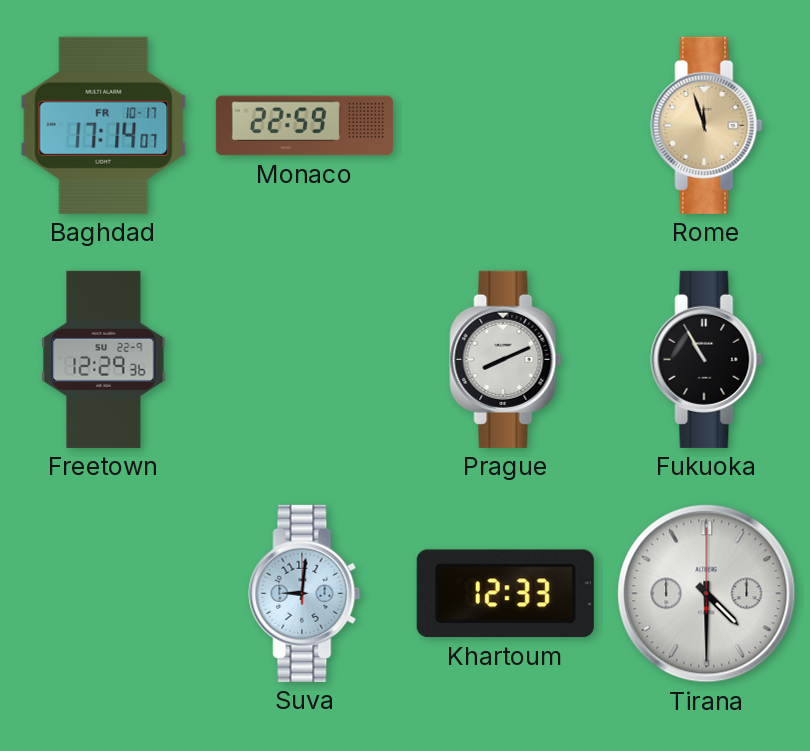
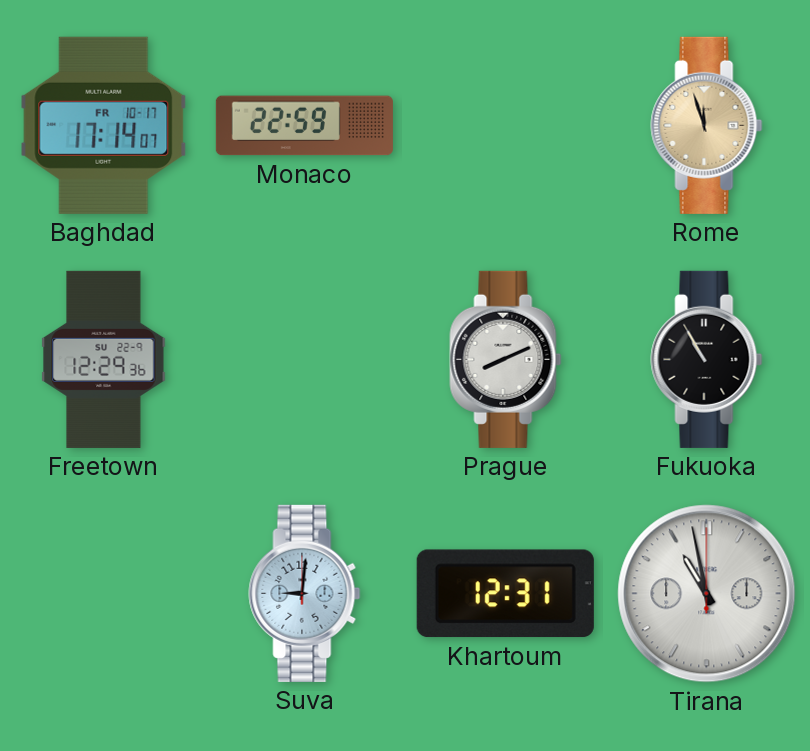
Khartoum: 12:33 -> 12:31 (505, 594)
Tirana: 4:30 -> 10:58 (707, 594)
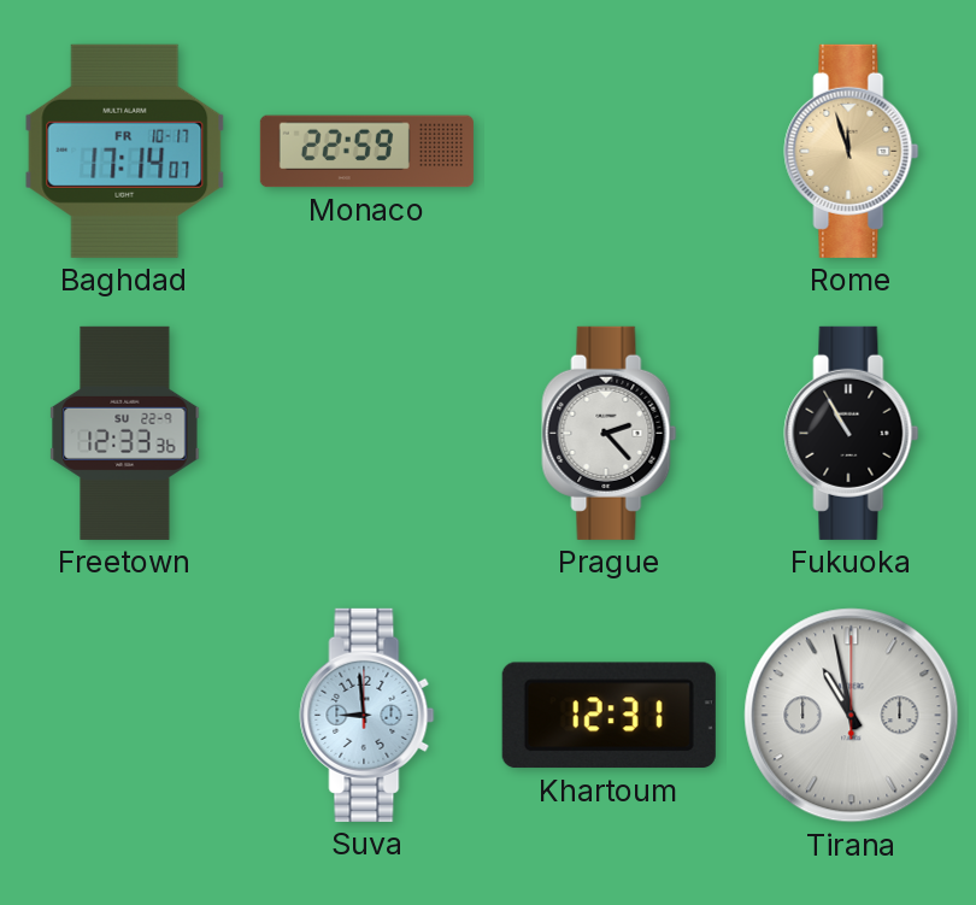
Freetown: 12:29 -> 12:33 (125, 433)
Prague: 8:11 -> 2:23 (610, 433)
Suva: 9:01 -> 8:59 (368, 715)
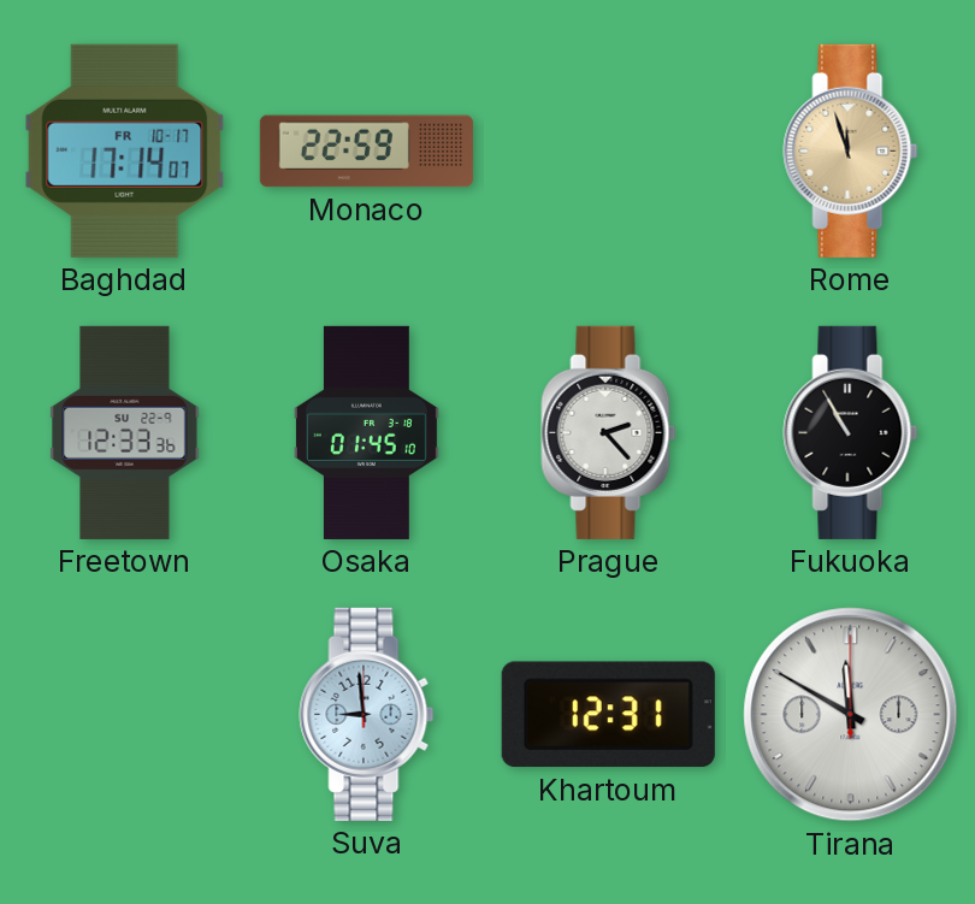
Osaka: none -> 01:45 (366, 432)
Tirana: 10:58 -> 11:50 (851, 715)
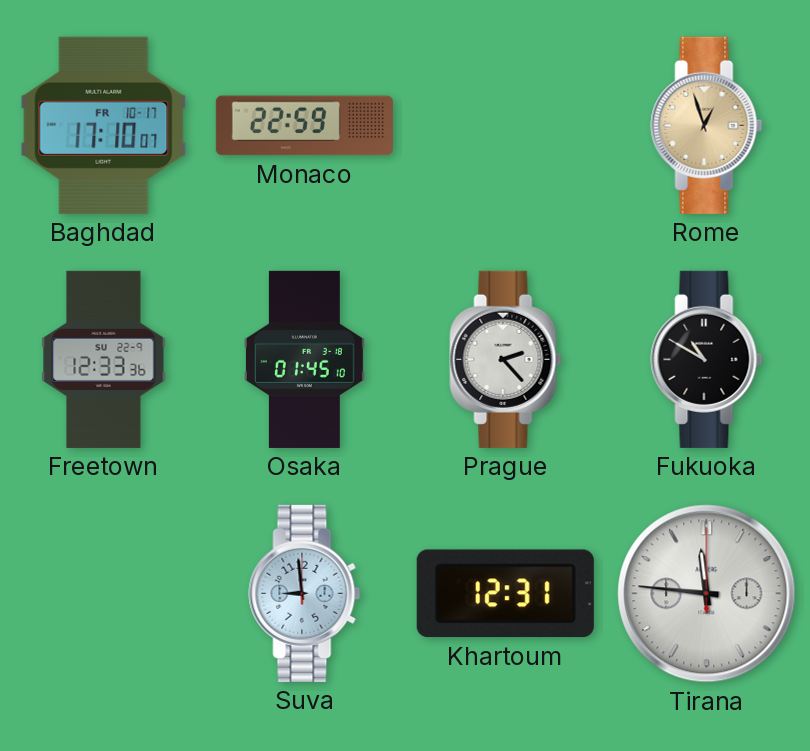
Baghdad: 17:14 -> 17:10 (104, 125)
Rome: 11:57 -> 12:57 (707, 125)
Fukuoka: 10:55 -> 10:50 (707, 359)
Tirana: 11:50 -> 11:46 (707, 594)
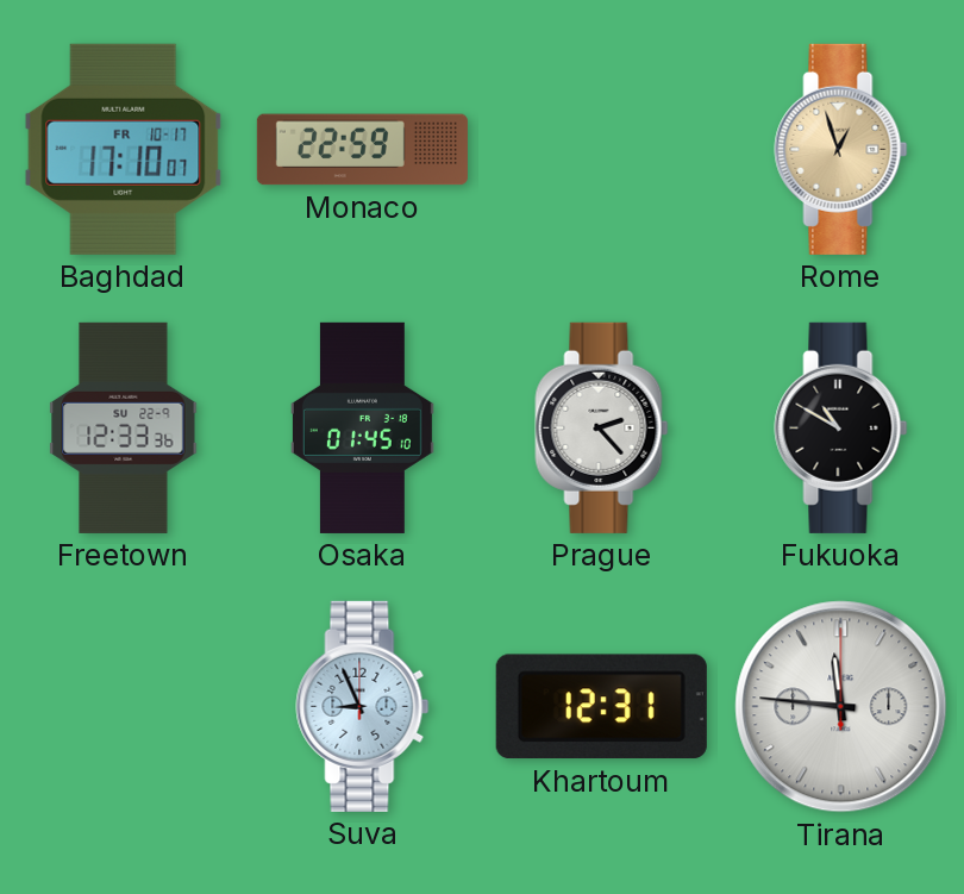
Suva: 8:59 -> 8:56 (363, 706)
